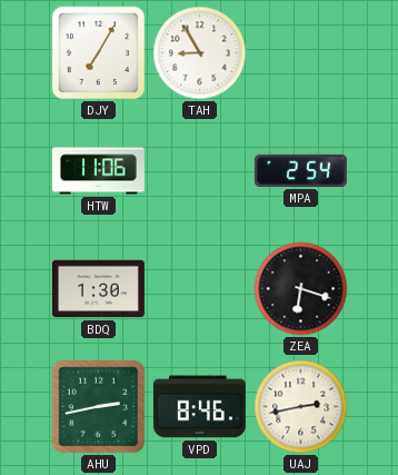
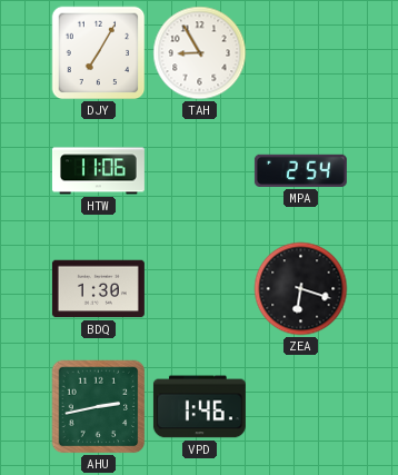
VPD: 8:46 -> 1:46 (199, 407)
UAJ: 2:43 -> none (301, 407)
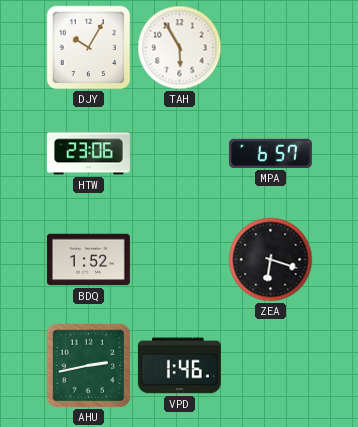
DJY: 7:05 -> 10:05 (89, 48)
TAH: 8:55 -> 5:55 (180, 48)
HTW: 11:06 -> 23:06 (88, 154)
MPA: 2:54 -> 6:57 (270, 153)
BDQ: 1:30 -> 1:52 (88, 260)
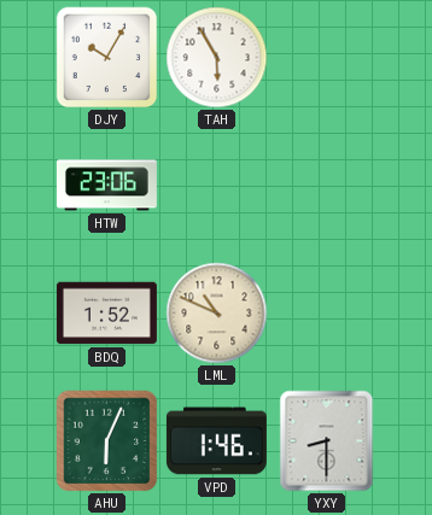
MPA: 6:57 -> none (270, 153)
LML: none -> 10:49 (217, 314)
ZEA: 6:18 -> none (271, 260)
AHU: 2:43 -> 6:04 (107, 441)
YXY: none -> 8:30 (327, 441)
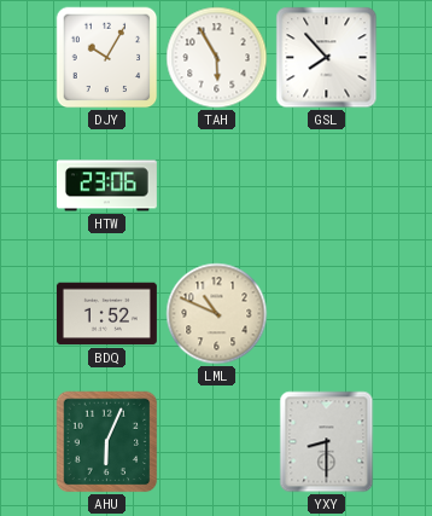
GSL: none -> 7:53 (327, 58)
VPD: 1:46 -> none (216, 441)
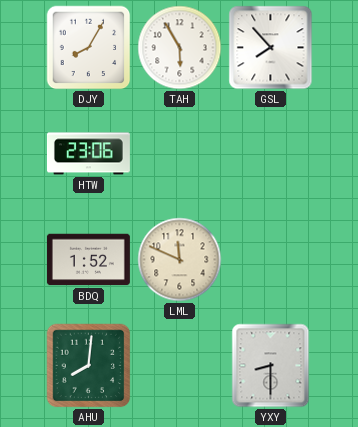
DJY: 10:05 -> 8:05 (89, 48)
LML: 10:49 -> 11:49 (180, 260)
AHU: 6:04 -> 8:01 (89, 366)
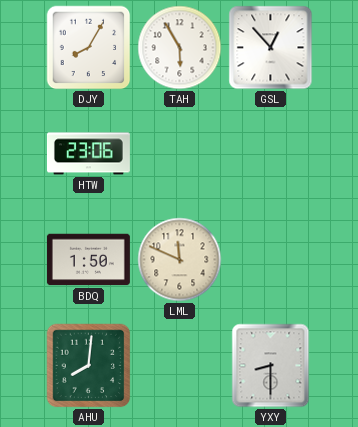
GSL: 7:53 -> 12:53 (271, 48)
BDQ: 1:52 -> 1:50 (88, 260)
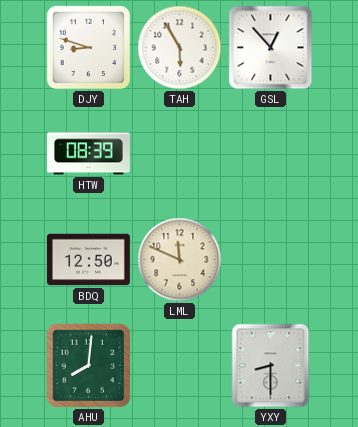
DJY: 8:05 -> 8:48 (89, 48)
HTW: 23:06 -> 08:39 (88, 154)
BDQ: 1:50 -> 12:50 (88, 260)
